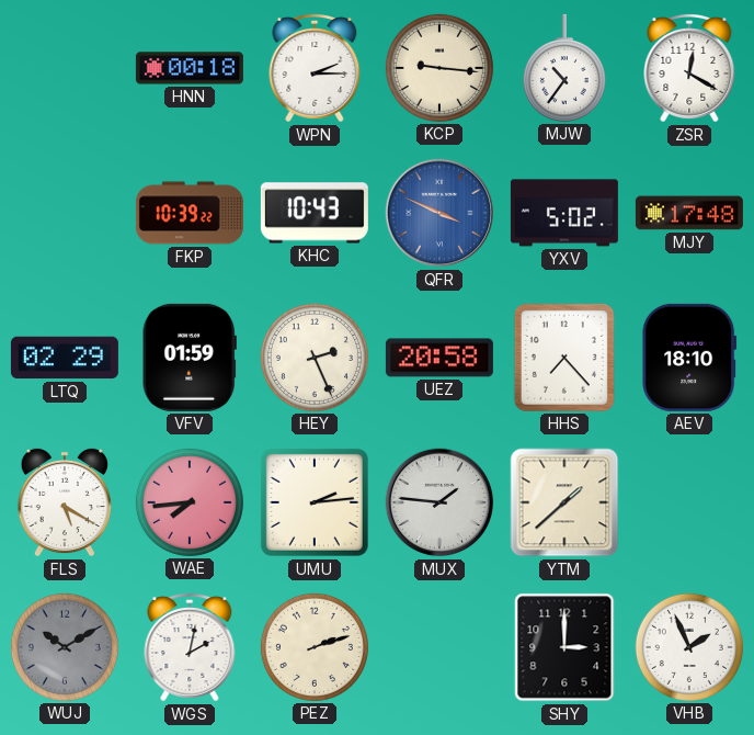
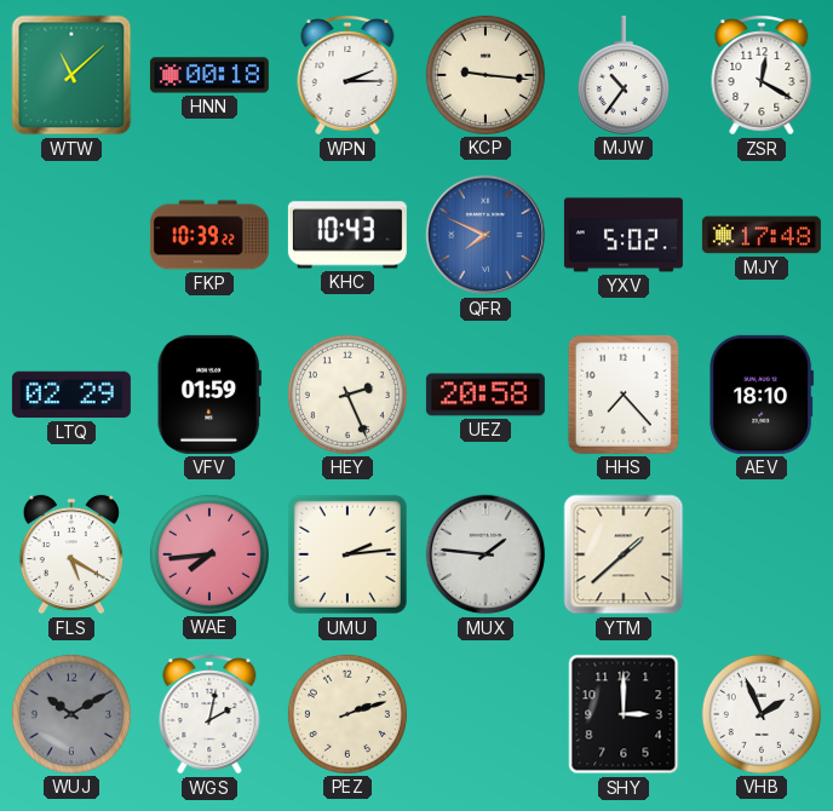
WTW: none -> 11:08 (71, 75)
QFR: 3:49 -> 7:49 (486, 235)
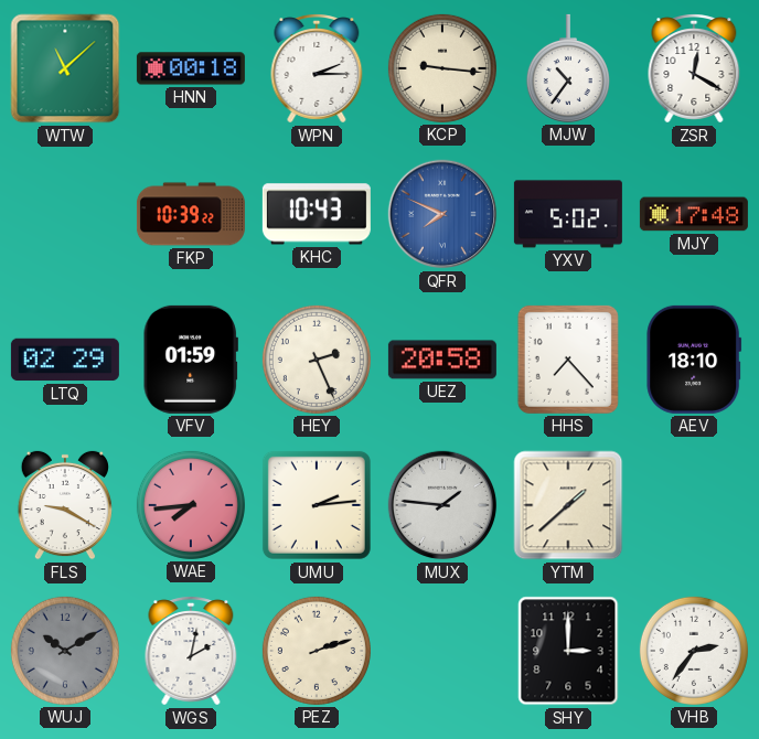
FLS: 5:20 -> 9:20 (65, 505)
VHB: 1:56 -> 2:36 (694, 651)
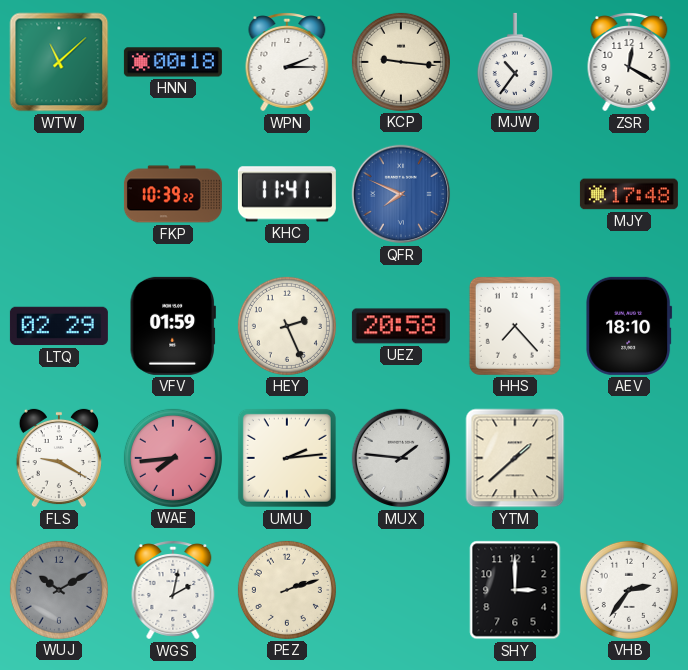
KHC: 10:43 -> 11:41 (287, 194)
YXV: 5:02 -> none (568, 214)
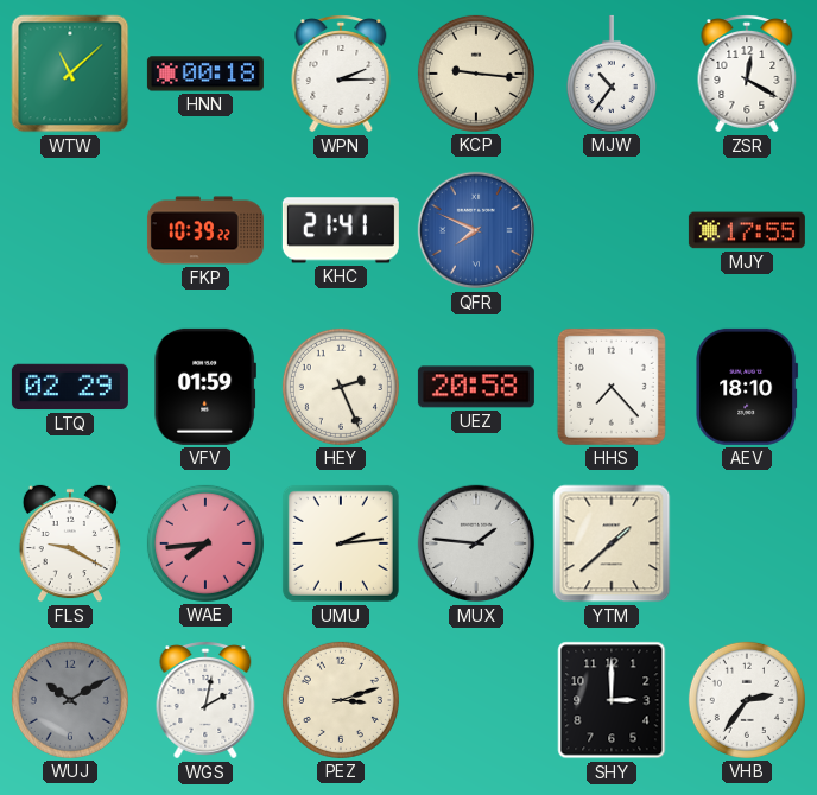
KHC: 11:41 -> 21:41 (341, 230)
MJY: 17:48 -> 17:55 (747, 230)
PEZ: 2:12 -> 3:12 (341, 700)
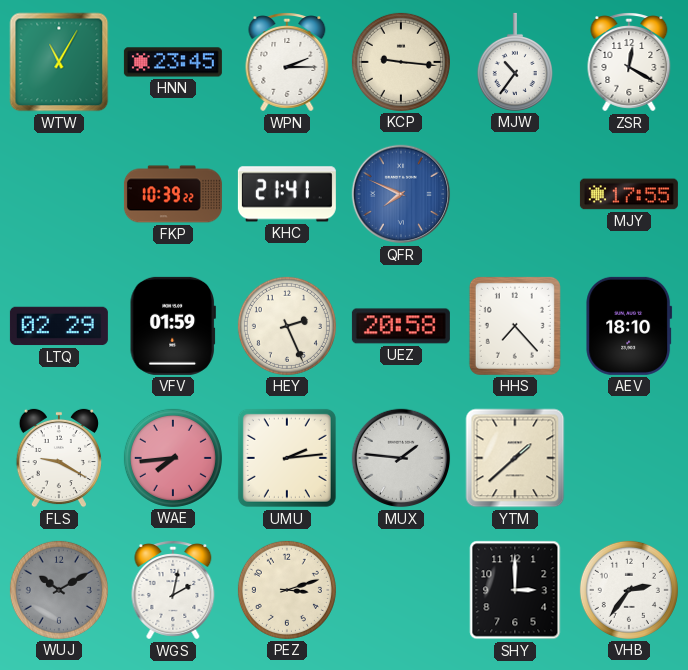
WTW: 11:08 -> 11:05 (59, 62)
HNN: 00:18 -> 23:45 (173, 62)
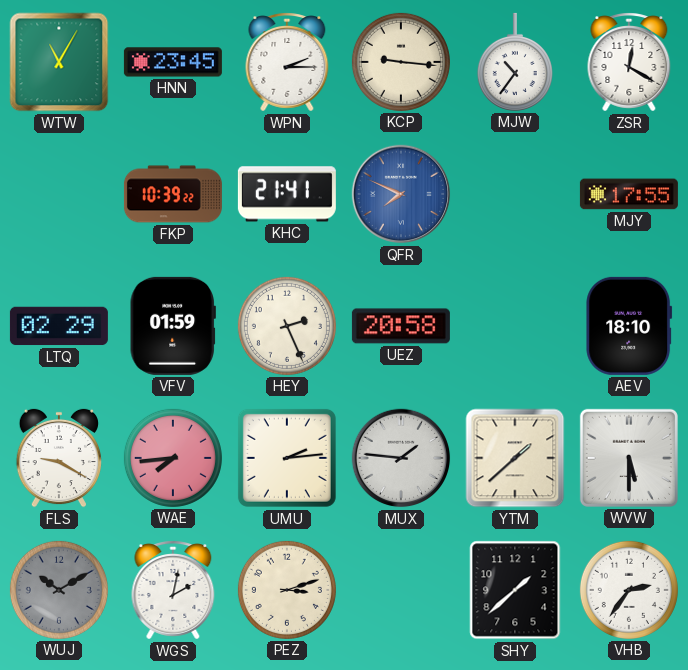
HHS: 7:23 -> none (515, 326)
WVW: none -> 5:30 (629, 458)
SHY: 3:00 -> 1:38 (515, 590)
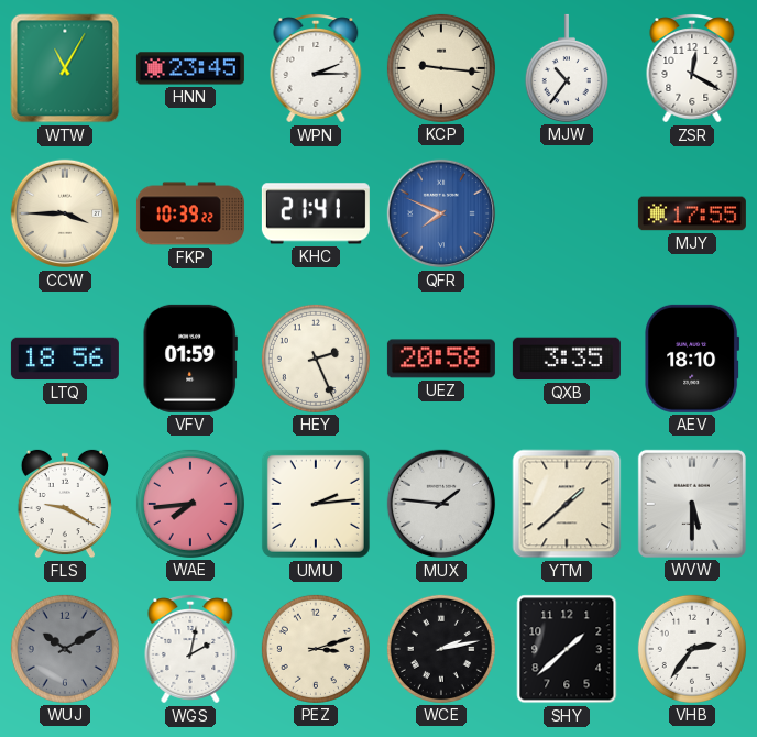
CCW: none -> 3:45 (65, 213)
LTQ: 02:29 -> 18:56 (65, 359)
QXB: none -> 3:35 (567, 359)
WCE: none -> 2:13 (441, 649)
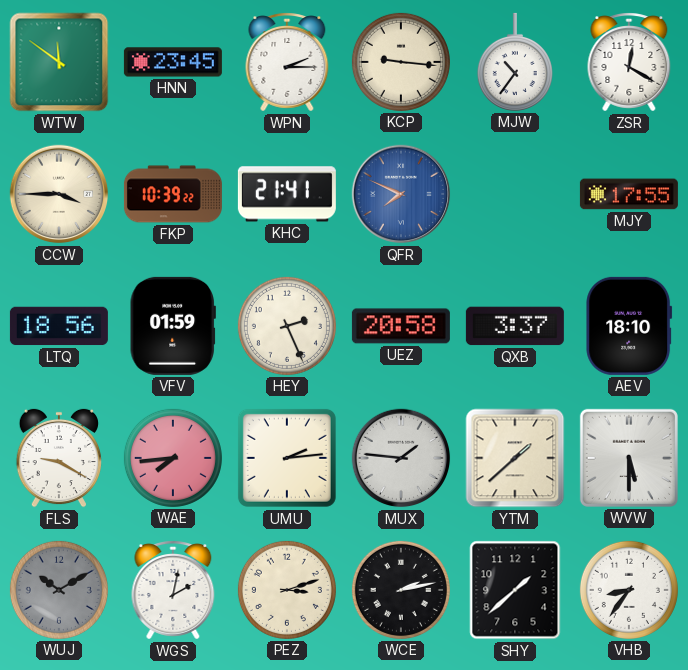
WTW: 11:05 -> 11:51 (59, 62)
QXB: 3:35 -> 3:37 (515, 326)
VHB: 2:36 -> 8:36 (629, 590)
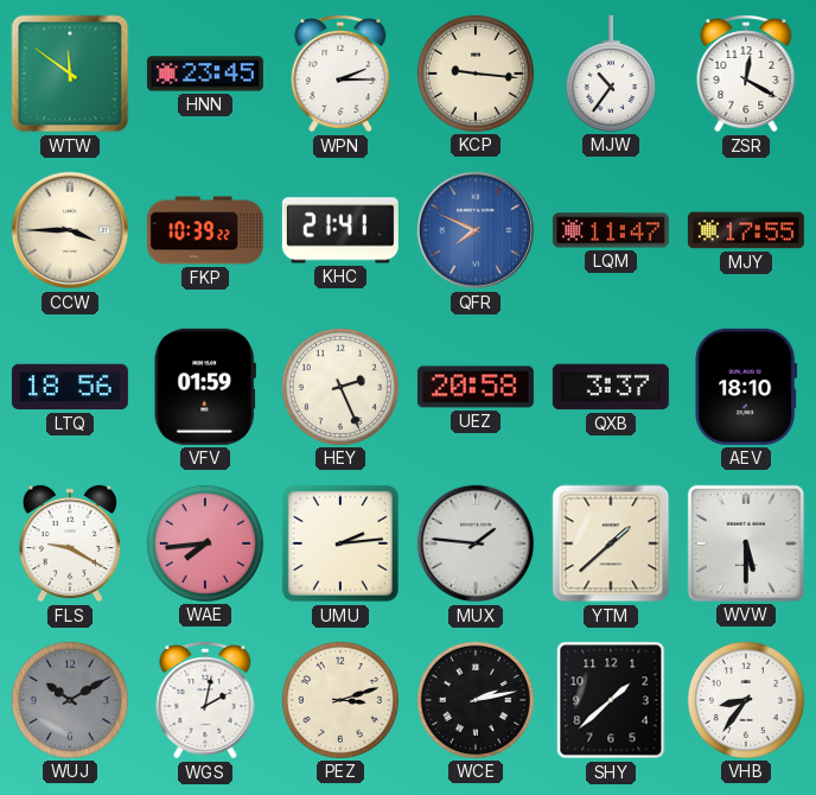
LQM: none -> 11:47 (611, 230)
